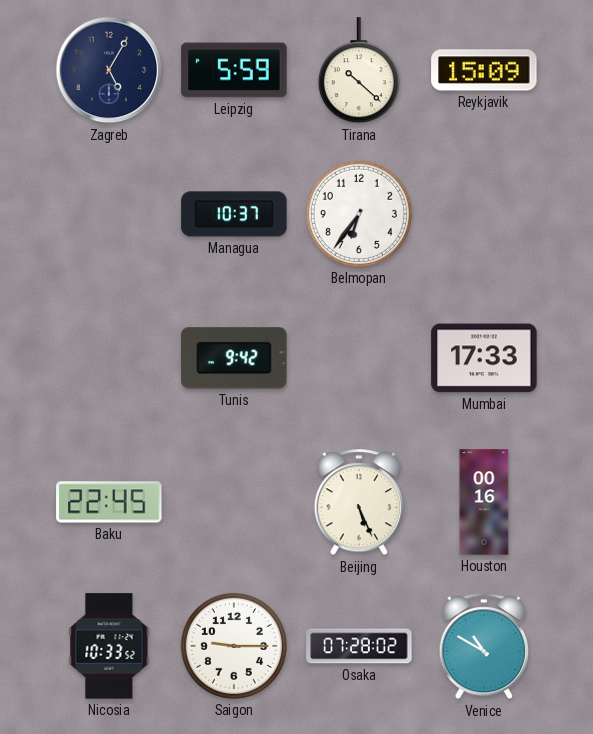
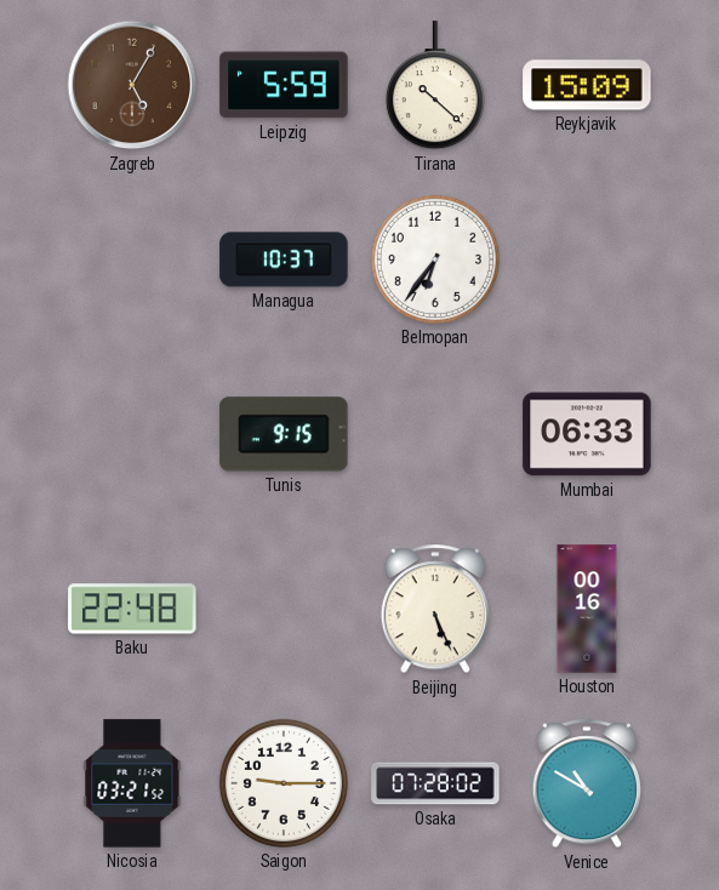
Zagreb dial: navy -> brown (132, 85)
Tunis: 9:42 -> 9:15 (284, 434)
Mumbai: 17:33 -> 06:33 (587, 434)
Baku: 22:45 -> 22:48 (132, 609)
Nicosia: 10:33 -> 03:21 (132, 783)
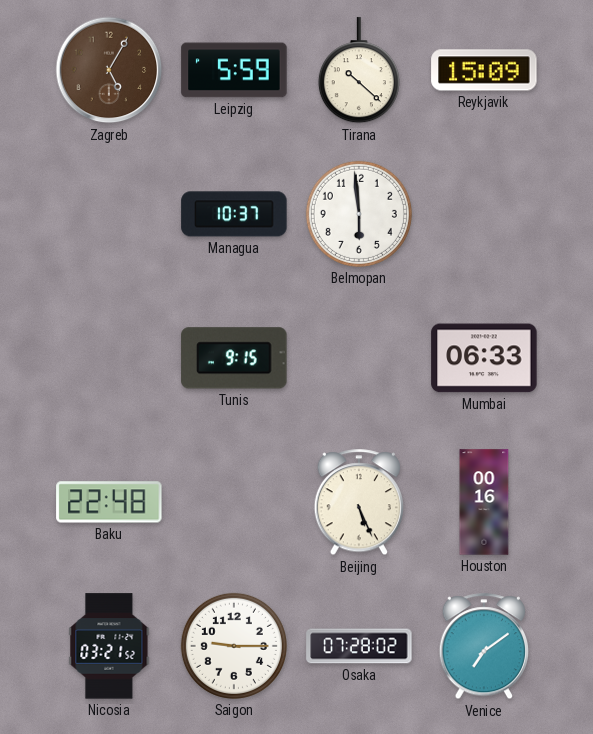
Belmopan: 6:36 -> 5:59 (359, 214)
Venice: 10:50 -> 7:09 (483, 647)
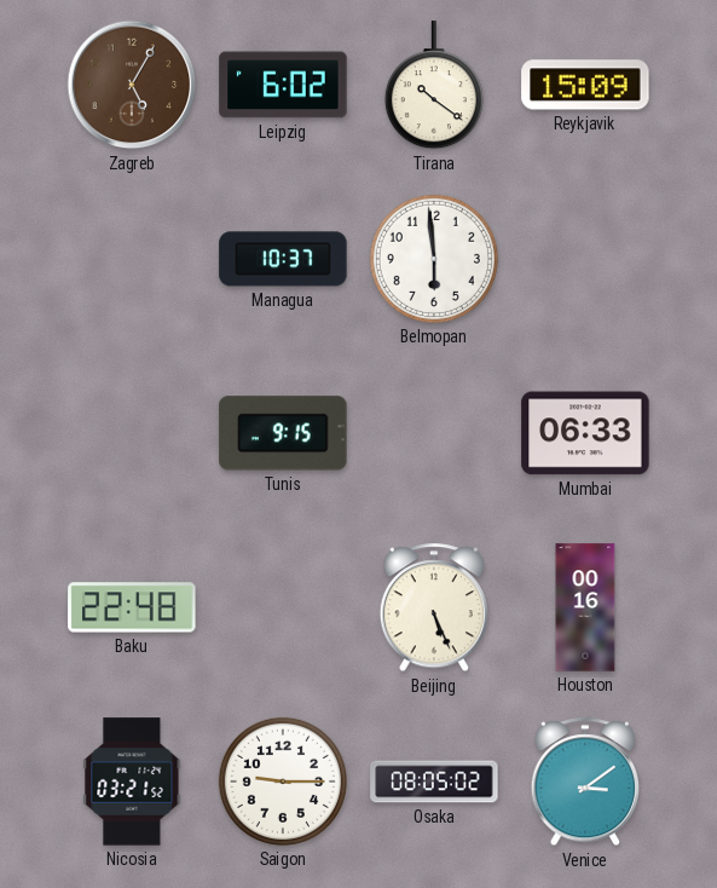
Leipzig: 5:59 -> 6:02 (283, 85)
Tirana: 10:22 -> 10:21 (434, 86)
Osaka: 07:28 -> 08:05 (434, 782)
Venice: 7:09 -> 3:09 (584, 783)
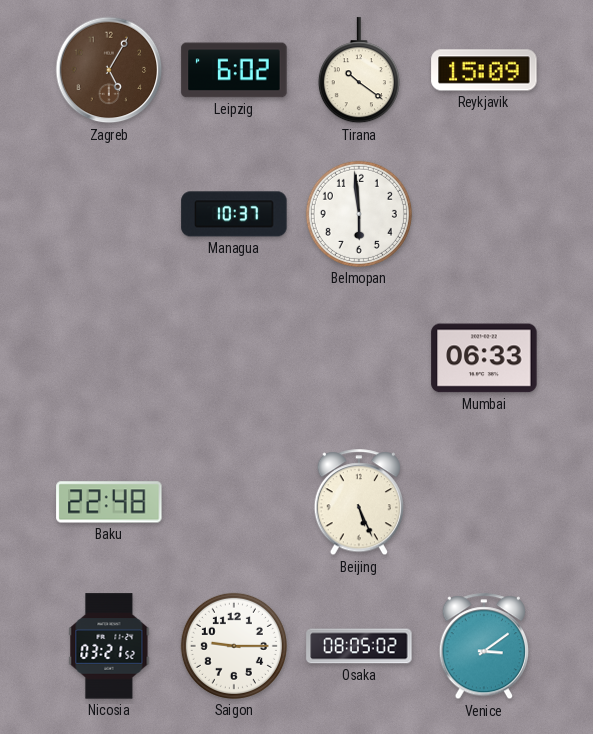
Tunis: 9:15 -> none (283, 433)
Houston: 00:16 -> none (585, 607)
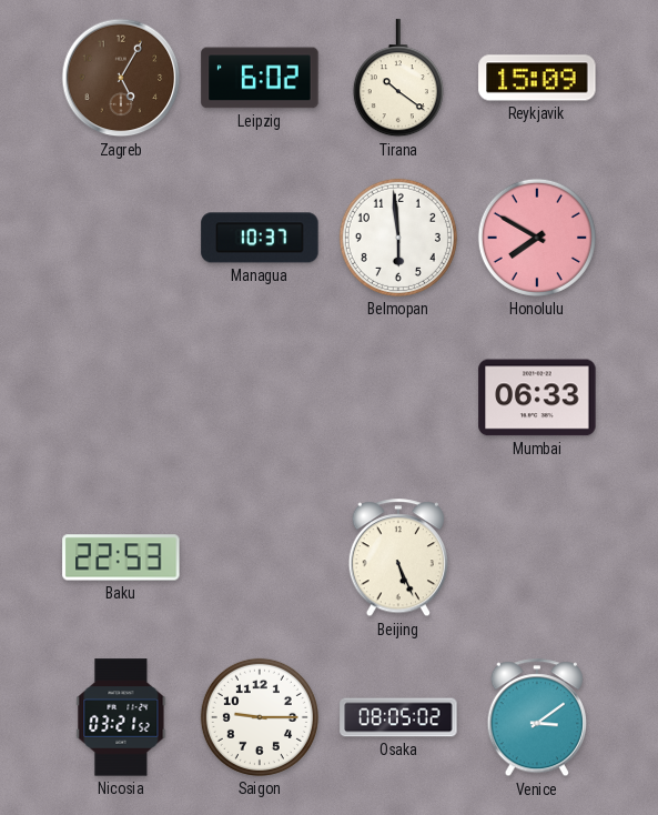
Honolulu: none -> 7:50 (537, 238)
Baku: 22:48 -> 22:53 (121, 557)
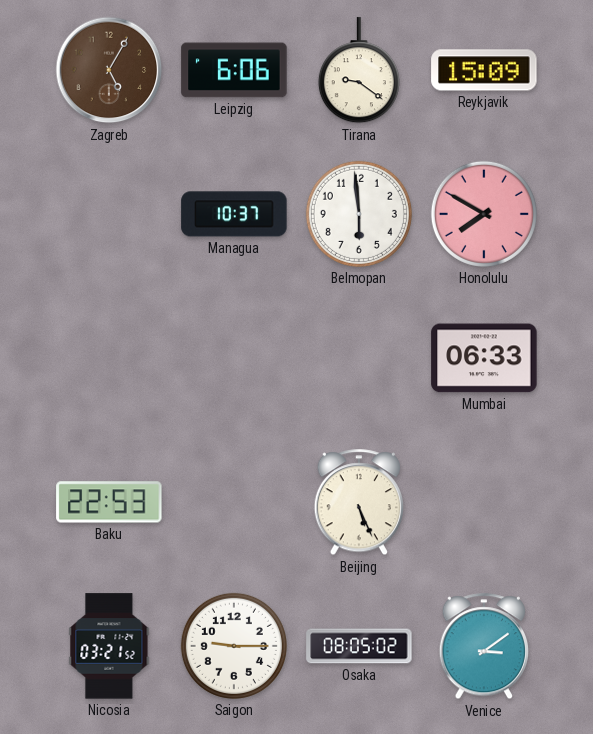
Leipzig: 6:02 -> 6:06 (234, 70)
Tirana: 10:21 -> 9:21 (359, 71)
